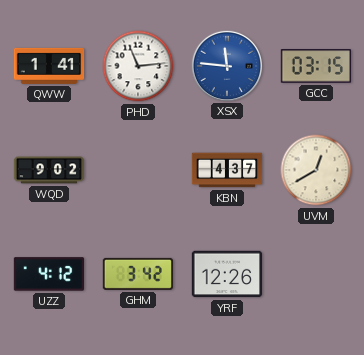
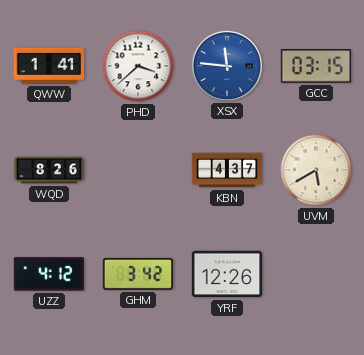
PHD: 11:14 -> 3:38 (138, 66)
WQD: 9:02 -> 8:26 (49, 170)
UVM: 12:40 -> 5:40 (316, 170)
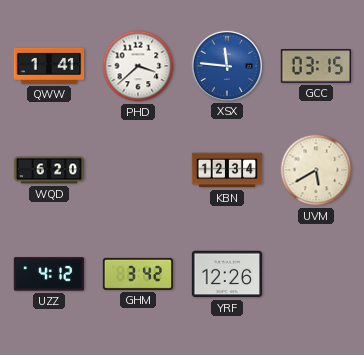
WQD: 8:26 -> 6:20 (49, 170)
KBN: 4:37 -> 12:34 (227, 170)
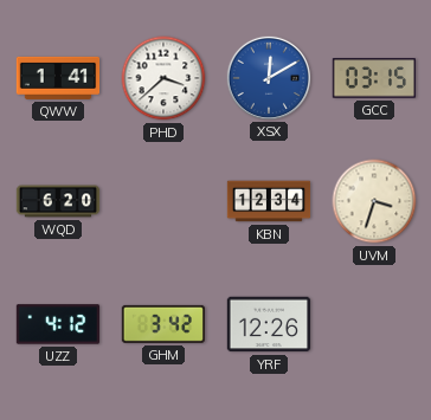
XSX: 11:46 -> 12:10 (268, 77)
UVM: 5:40 -> 3:33 (374, 201)
